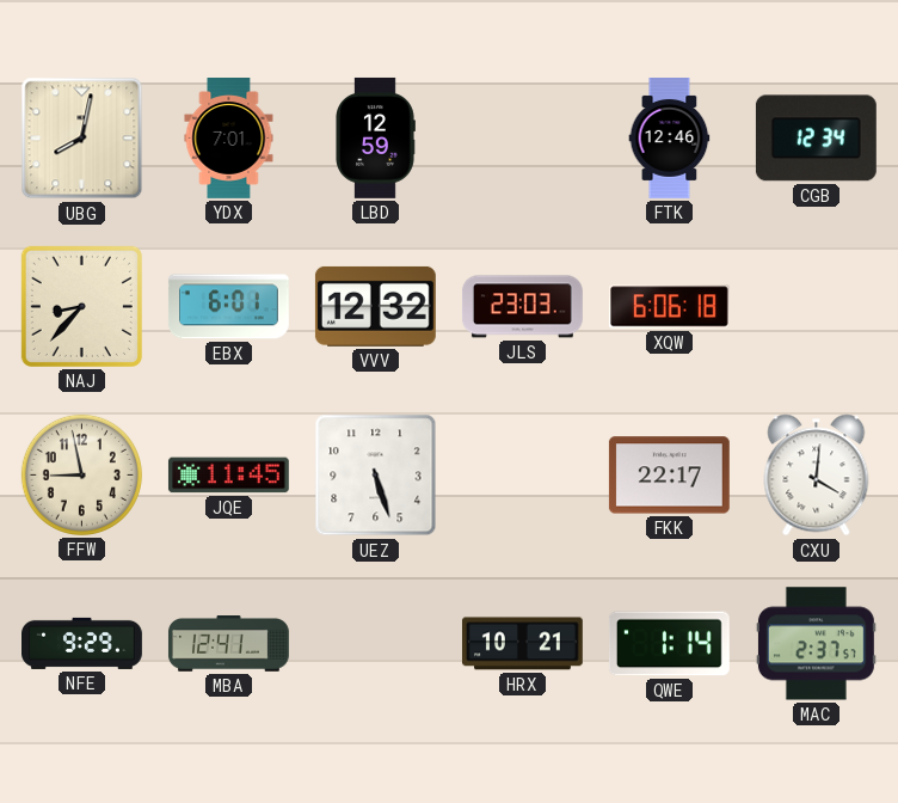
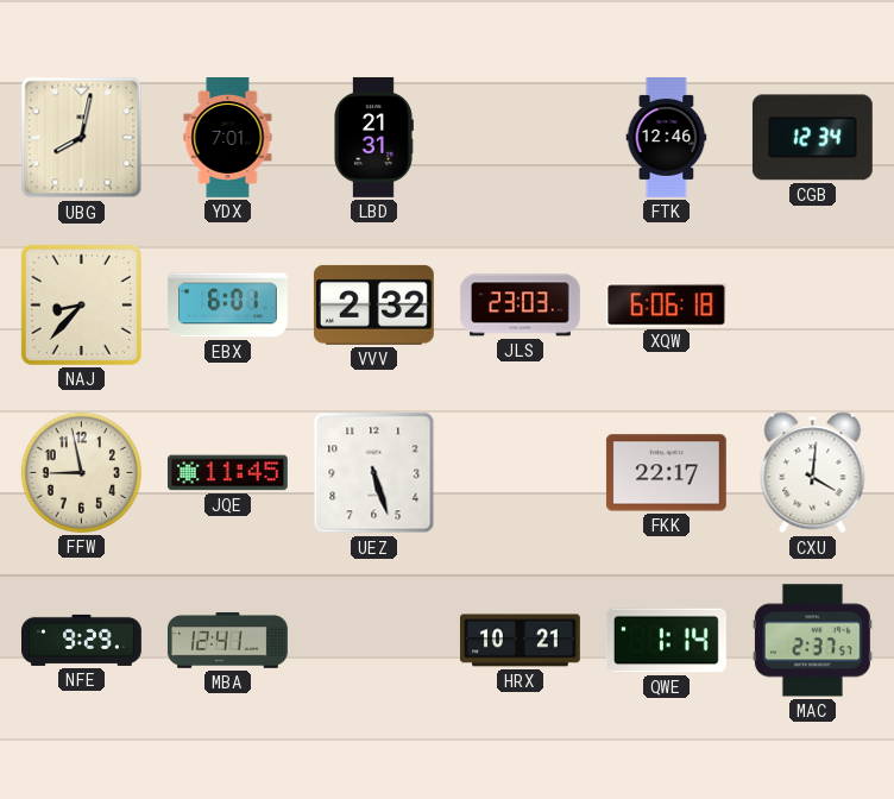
LBD: 12:59 -> 21:31 (373, 138)
VVV: 12:32 -> 2:32 (373, 304)
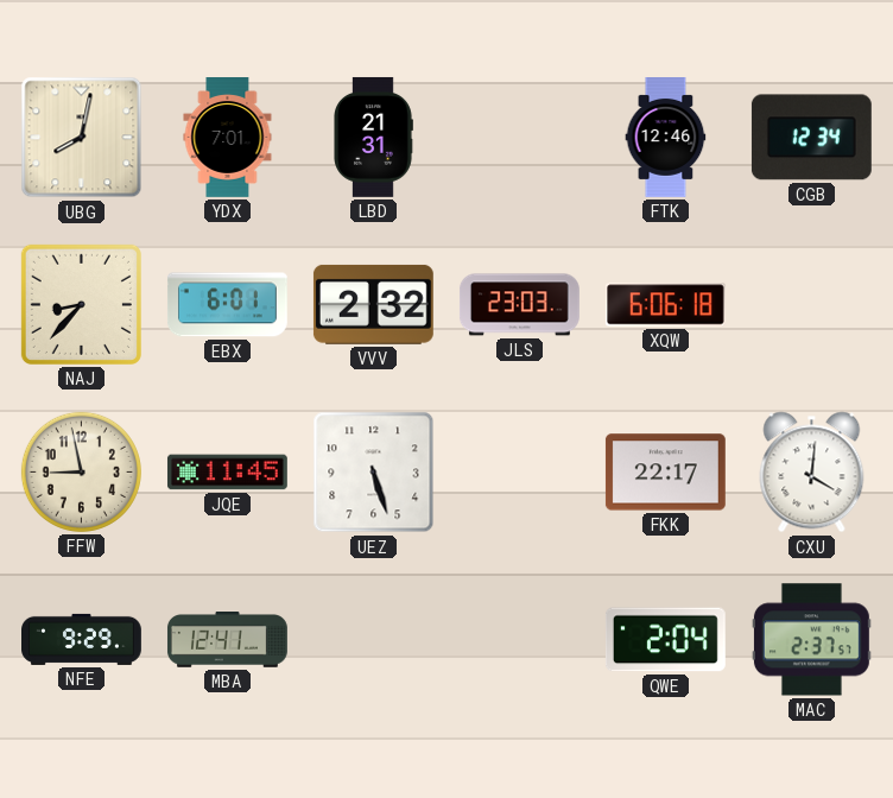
HRX: 10:21 -> none (520, 641)
QWE: 1:14 -> 2:04 (665, 640)
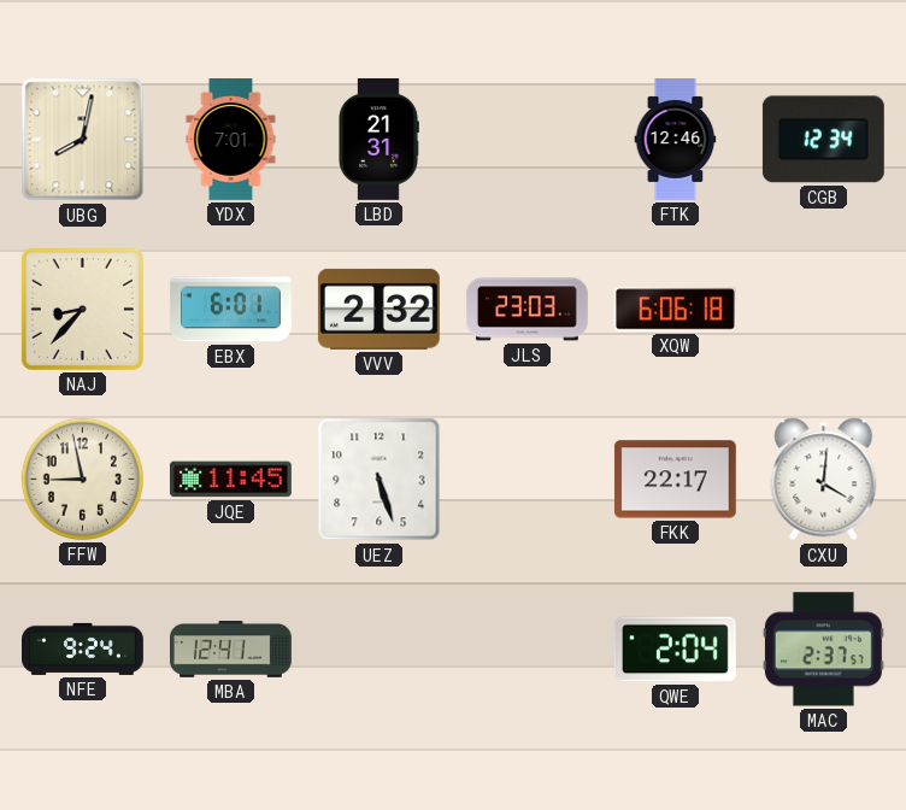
NFE: 9:29 -> 9:24 (83, 648)
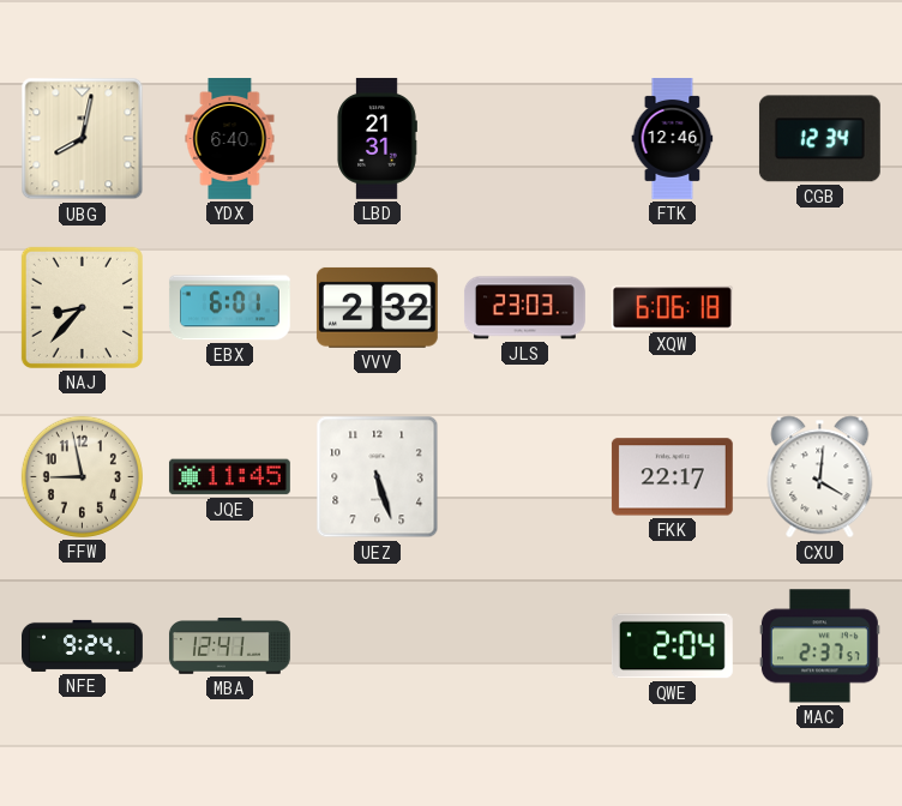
YDX: 7:01 -> 6:40 (230, 139)
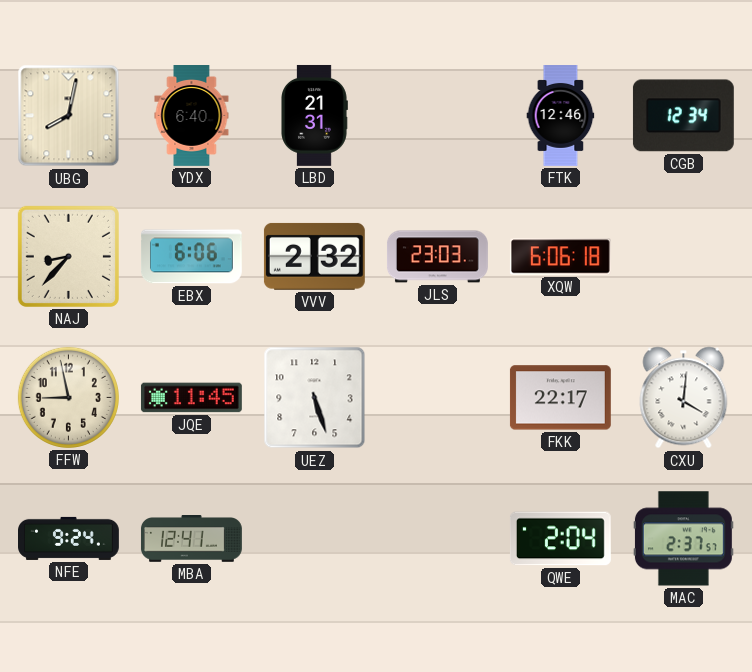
EBX: 6:01 -> 6:06 (191, 257)
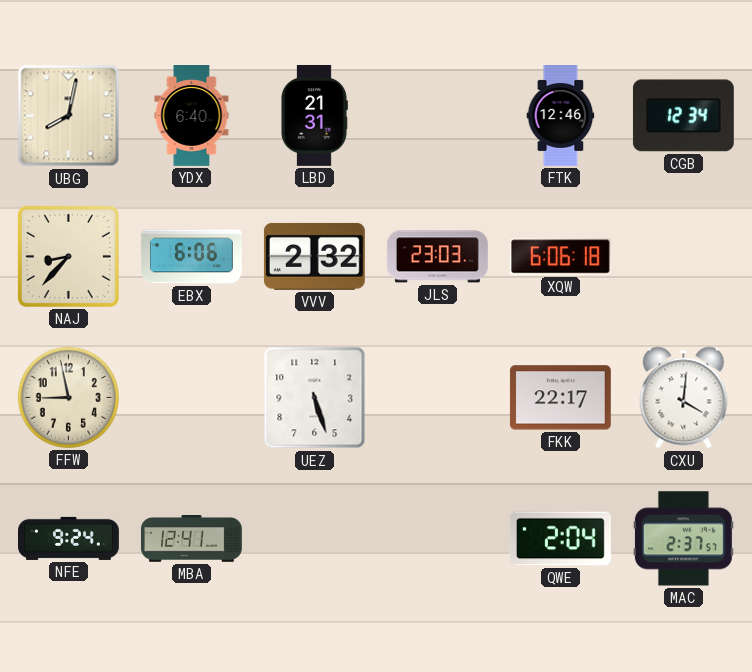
JQE: 11:45 -> none (191, 398)
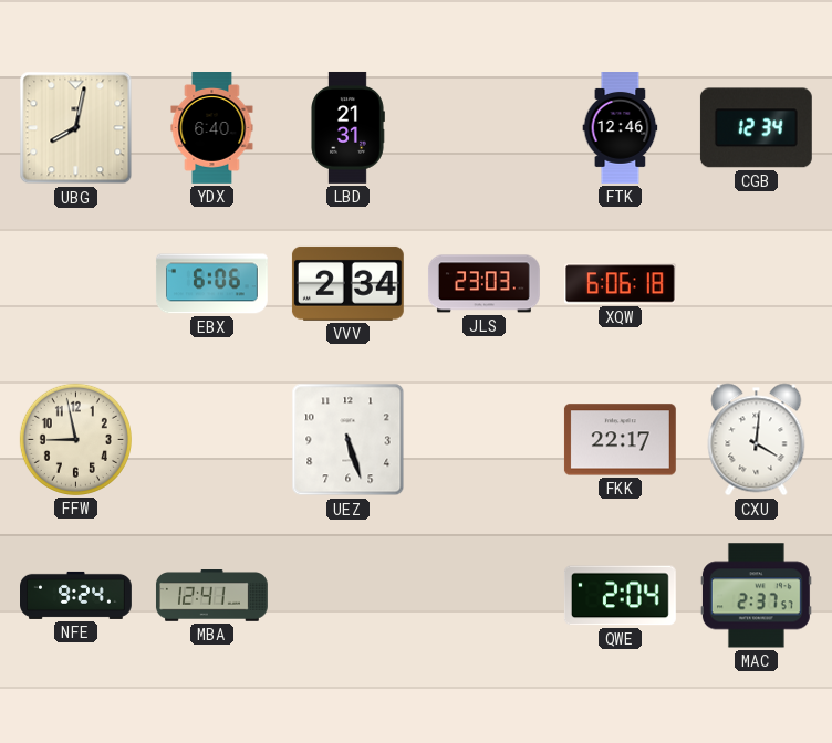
NAJ: 8:37 -> none (68, 256)
VVV: 2:32 -> 2:34 (347, 283)
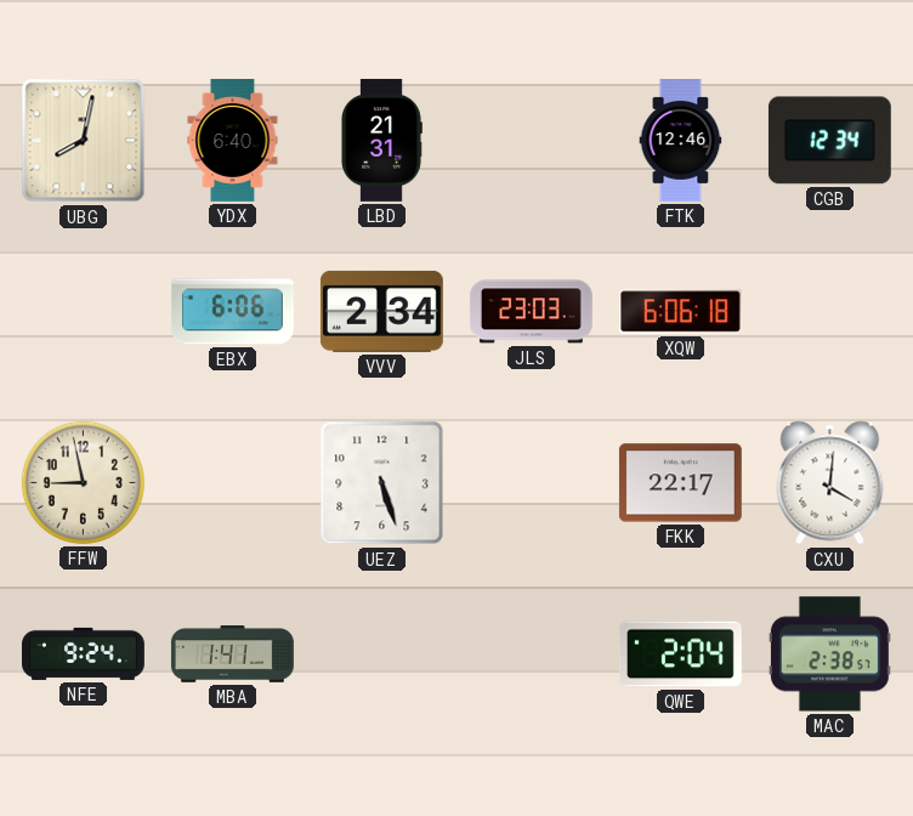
MBA: 12:41 -> 1:41 (233, 654)
MAC: 2:37 -> 2:38 (829, 654)
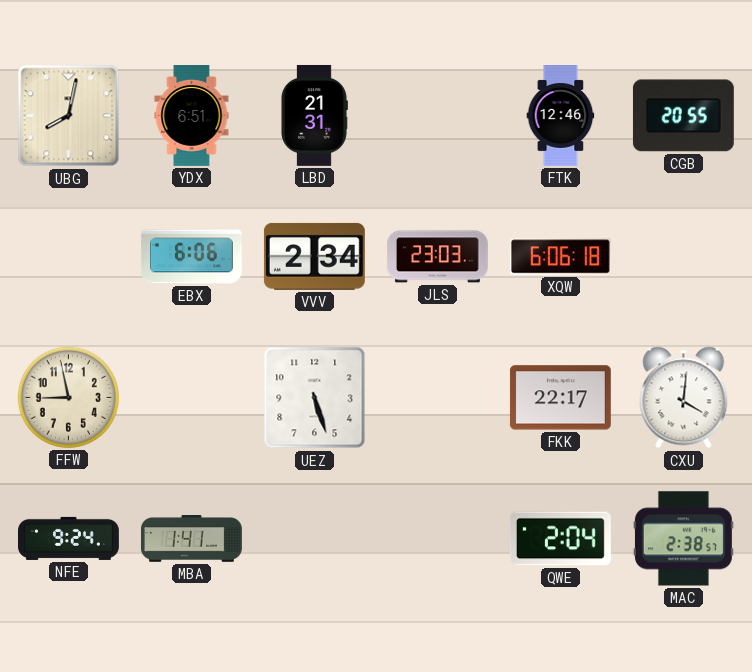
YDX: 6:40 -> 6:51 (192, 116)
CGB: 12:34 -> 20:55 (683, 116)
